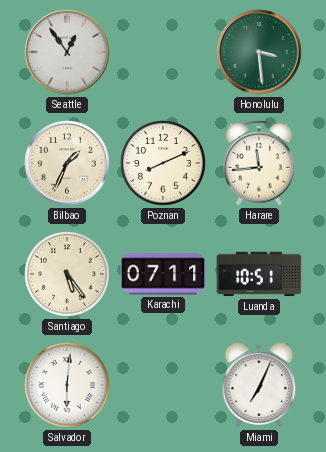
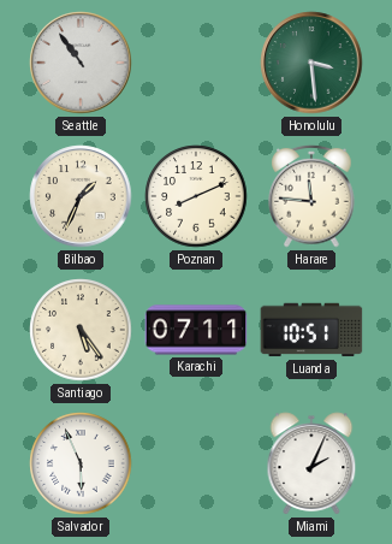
Seattle: 12:54 -> 10:54 (81, 63)
Harare: 11:44 -> 11:46 (311, 196)
Salvador: 6:01 -> 5:56 (81, 463)
Miami: 7:04 -> 2:04 (311, 463)
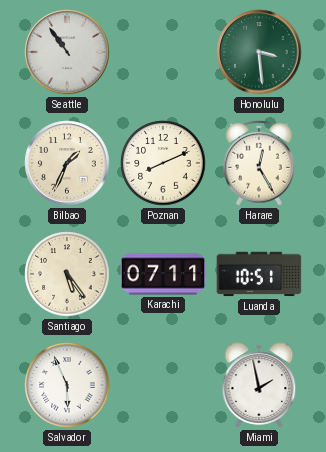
Harare: 11:46 -> 12:25 (259, 163)
Miami: 2:04 -> 1:58 (259, 385)
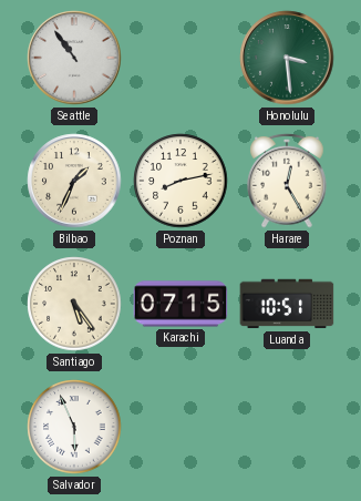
Poznan: 8:11 -> 8:13 (180, 181)
Karachi: 07:11 -> 07:15 (180, 304)
Miami: 1:58 -> none (259, 385)
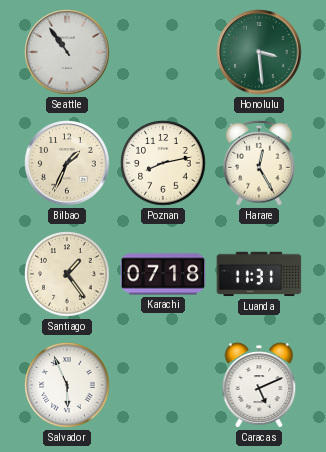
Santiago: 5:24 -> 1:24 (67, 274)
Karachi: 07:15 -> 07:18 (163, 274)
Luanda: 10:51 -> 11:31 (259, 274)
Caracas: none -> 5:11 (259, 385)
